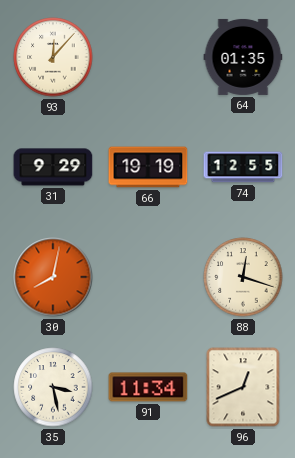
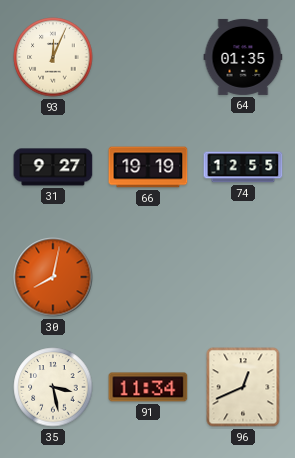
93: 12:07 -> 12:04 (53, 57)
31: 9:29 -> 9:27 (53, 167)
88: 12:18 -> none (243, 277)
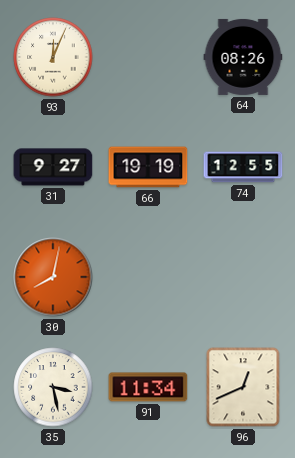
64: 01:35 -> 08:26 (243, 57)
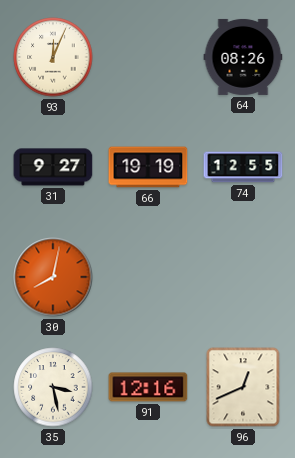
91: 11:34 -> 12:16 (148, 387)
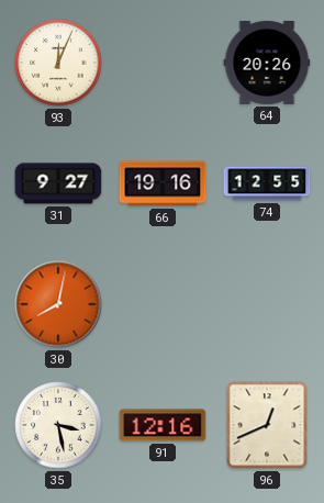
64: 08:26 -> 20:26 (267, 63)
66: 19:19 -> 19:16 (163, 183)
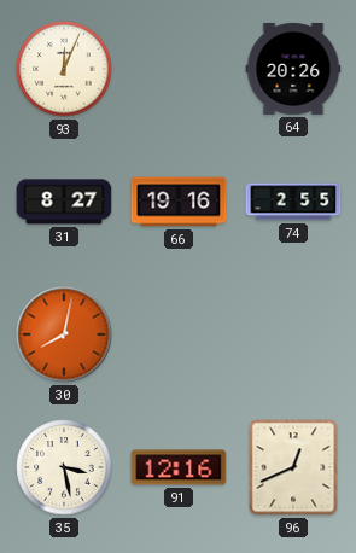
31: 9:27 -> 8:27 (64, 202)
74: 12:55 -> 2:55 (293, 202)
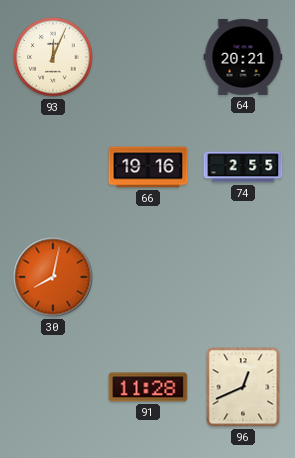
64: 20:26 -> 20:21 (243, 57)
31: 8:27 -> none (64, 202)
35: 3:28 -> none (64, 467)
91: 12:16 -> 11:28 (148, 387)
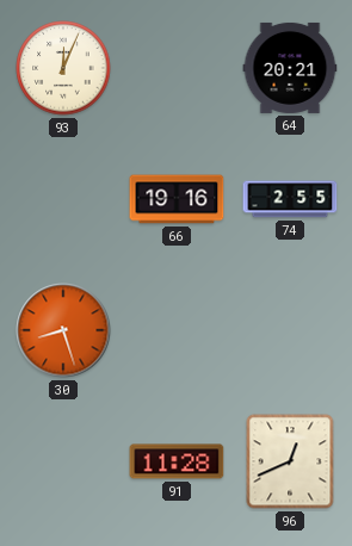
30: 8:02 -> 8:27 (63, 330)
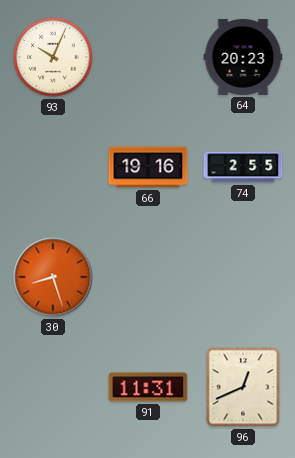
93: 12:04 -> 10:04 (53, 57)
64: 20:21 -> 20:23 (243, 57)
91: 11:28 -> 11:31 (148, 387)
